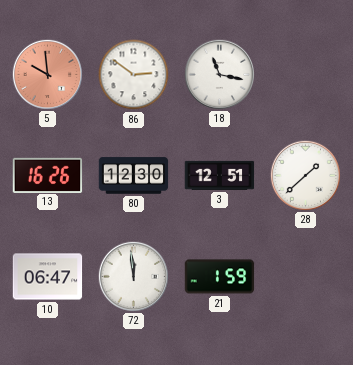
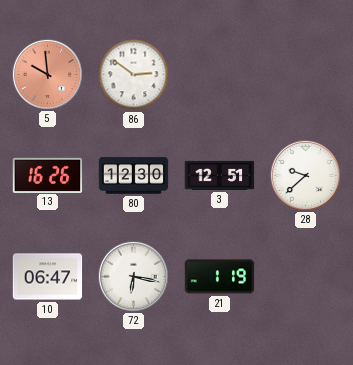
18: 11:17 -> none (219, 74)
28: 1:38 -> 9:38 (305, 175)
72: 11:59 -> 6:17 (133, 276)
21: 1:59 -> 1:19 (220, 277)
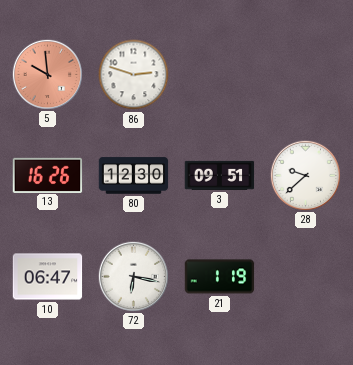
86: 2:51 -> 2:48 (134, 75)
3: 12:51 -> 09:51 (220, 175)
